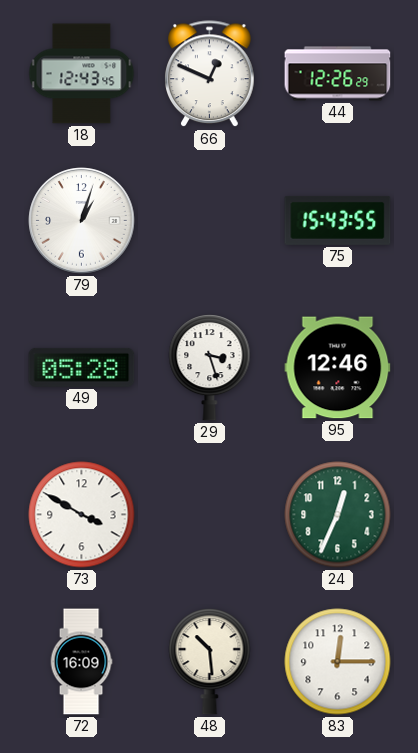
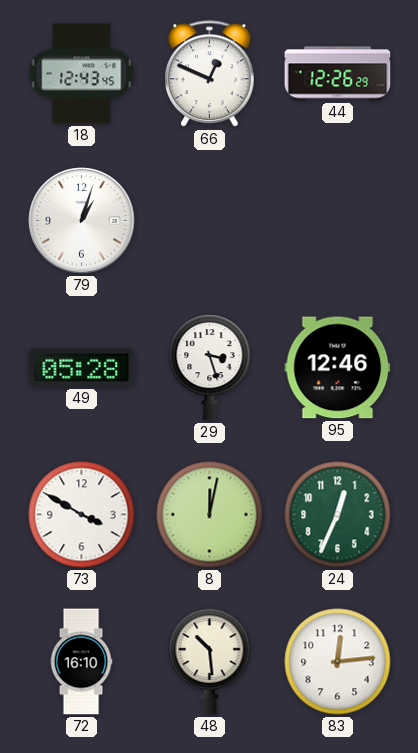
75: 15:43 -> none (338, 220)
8: none -> 12:02 (210, 515)
72: 16:09 -> 16:10 (81, 662)
83: 12:15 -> 12:14 (338, 662)
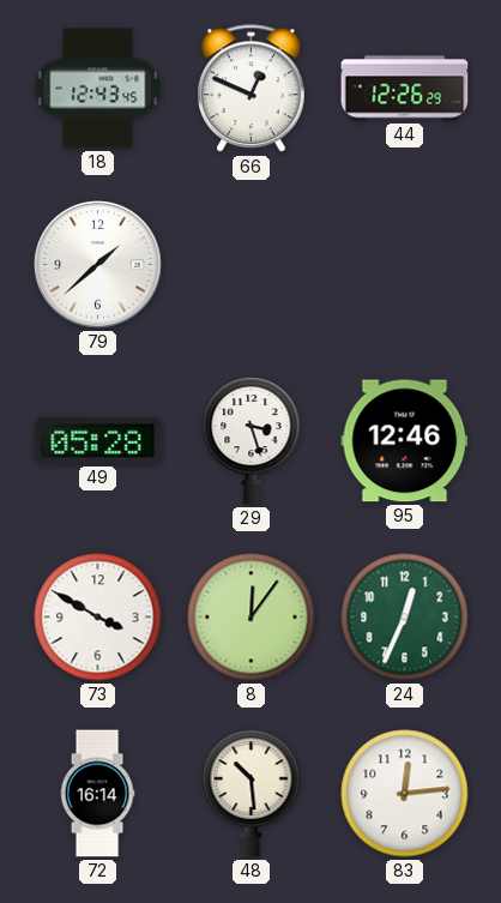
79: 1:03 -> 1:38 (98, 265)
8: 12:02 -> 12:06 (252, 618)
72: 16:10 -> 16:14 (97, 794)
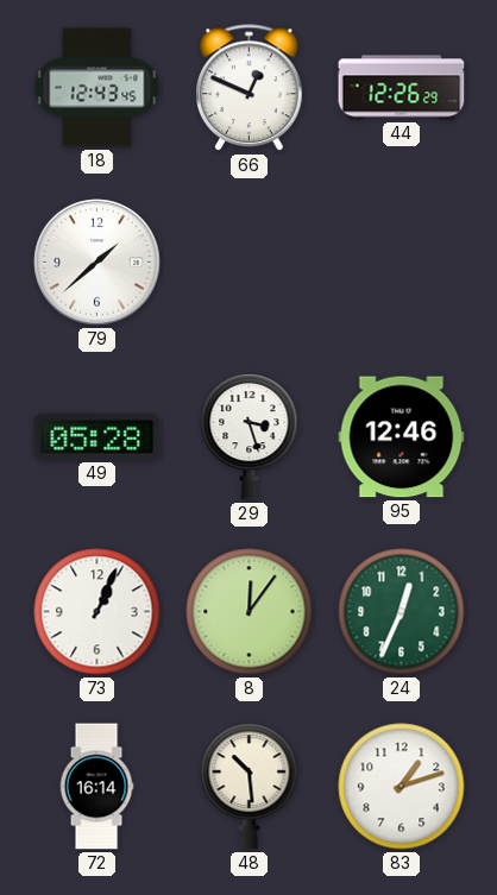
73: 3:50 -> 1:04 (97, 612)
83: 12:14 -> 1:12 (402, 787)
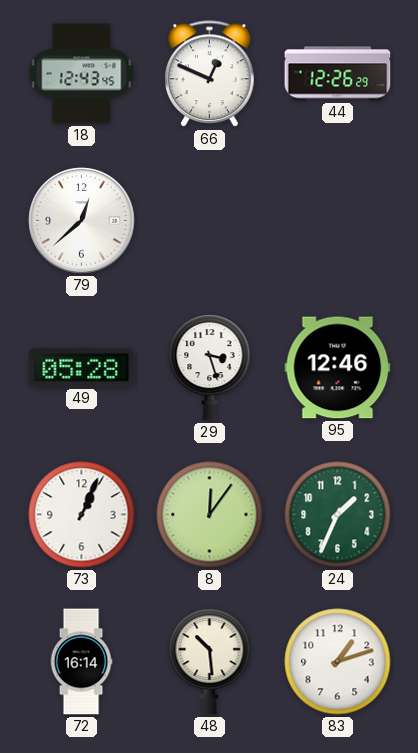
79: 1:38 -> 12:38 (82, 221)
24: 12:34 -> 1:34 (338, 515)
